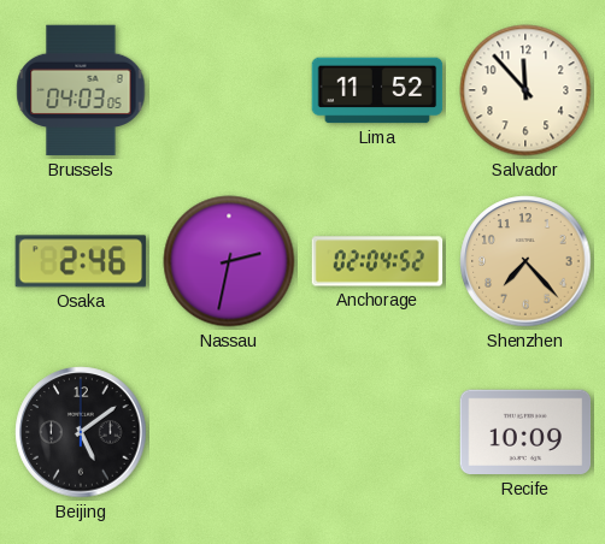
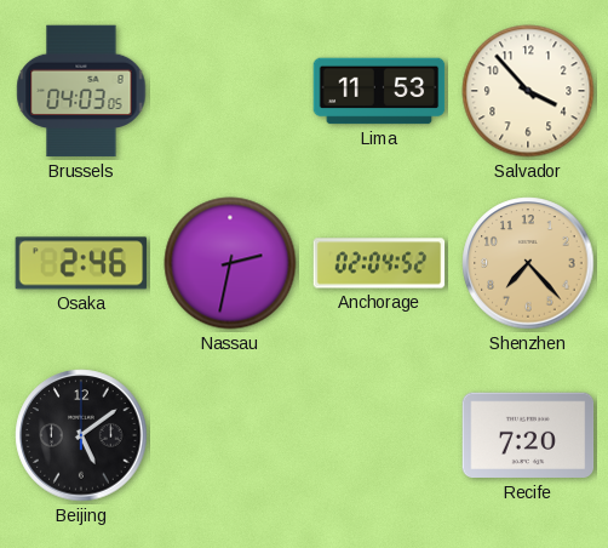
Lima: 11:52 -> 11:53 (379, 91)
Salvador: 11:53 -> 3:53 (528, 91)
Recife: 10:09 -> 7:20 (528, 435)
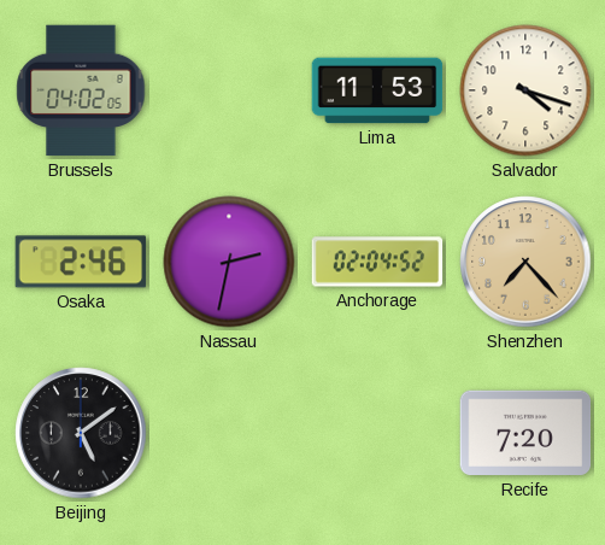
Brussels: 04:03 -> 04:02 (81, 90)
Salvador: 3:53 -> 4:18 (525, 90)
